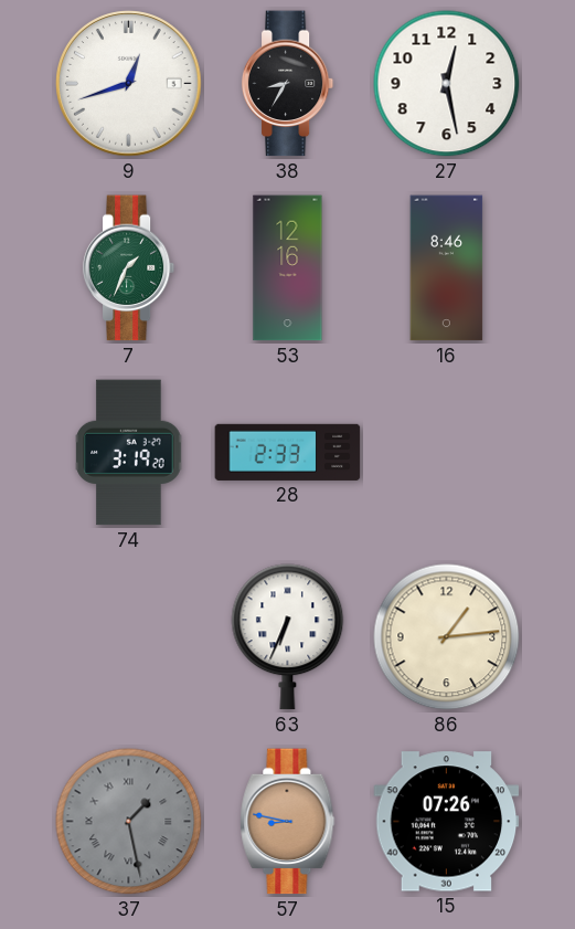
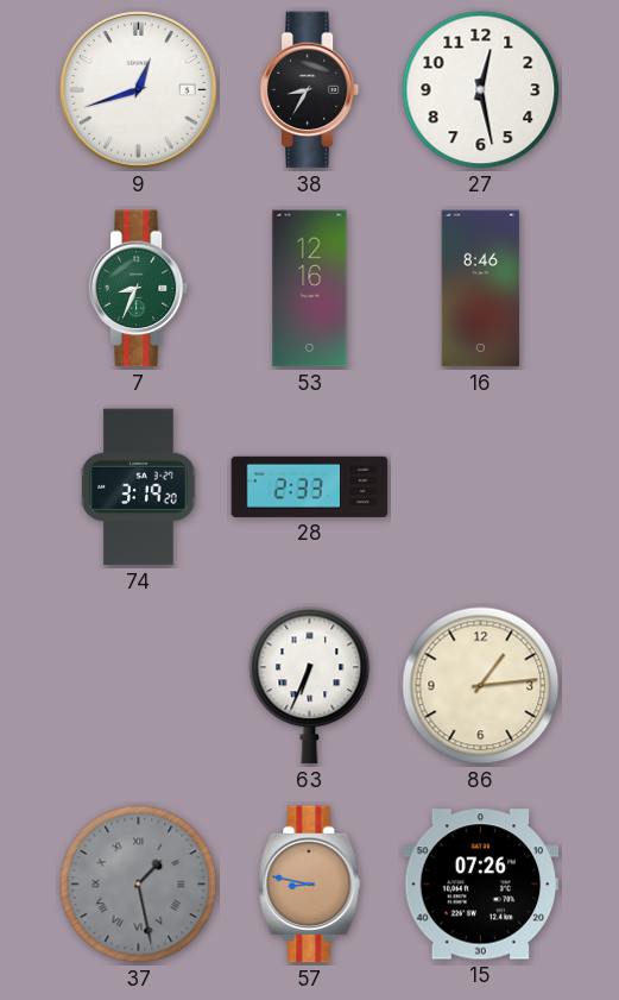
7: 1:34 -> 8:34 (139, 289)
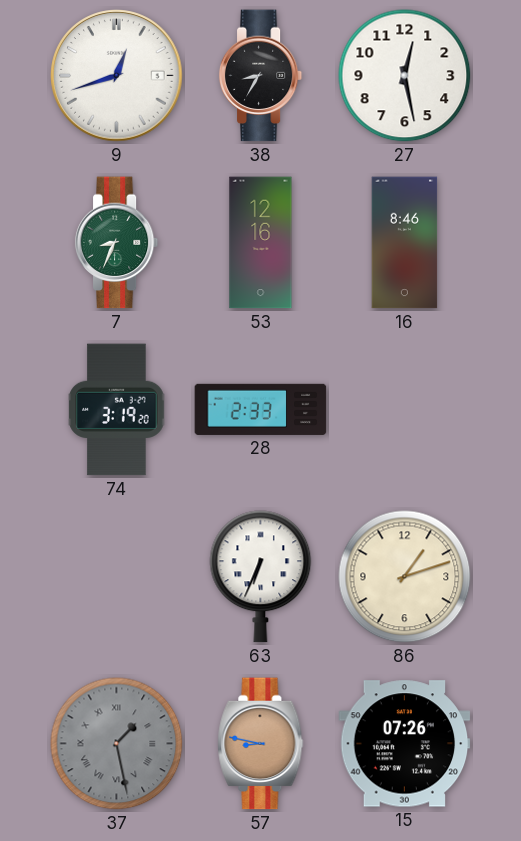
86: 1:14 -> 1:12 (405, 577)
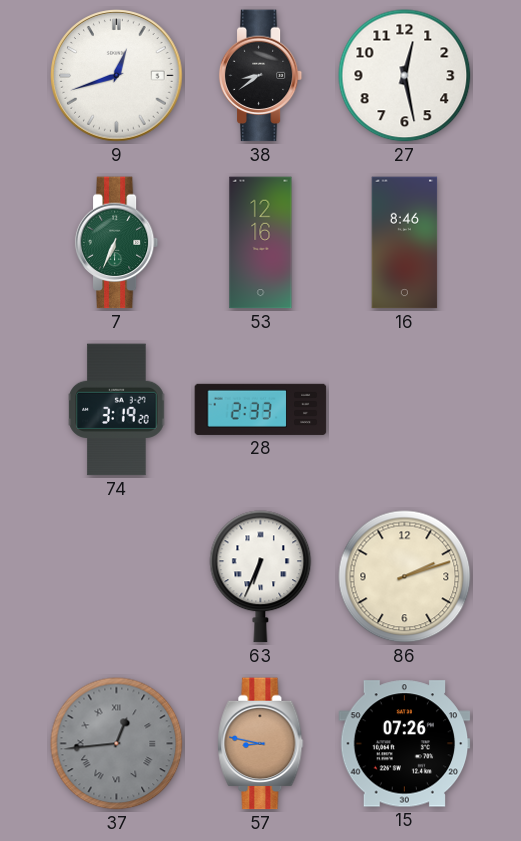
38: 8:35 -> 8:39 (261, 76)
7: 8:34 -> 6:34 (117, 243)
86: 1:12 -> 2:12 (405, 577)
37: 1:28 -> 12:44 (117, 744)
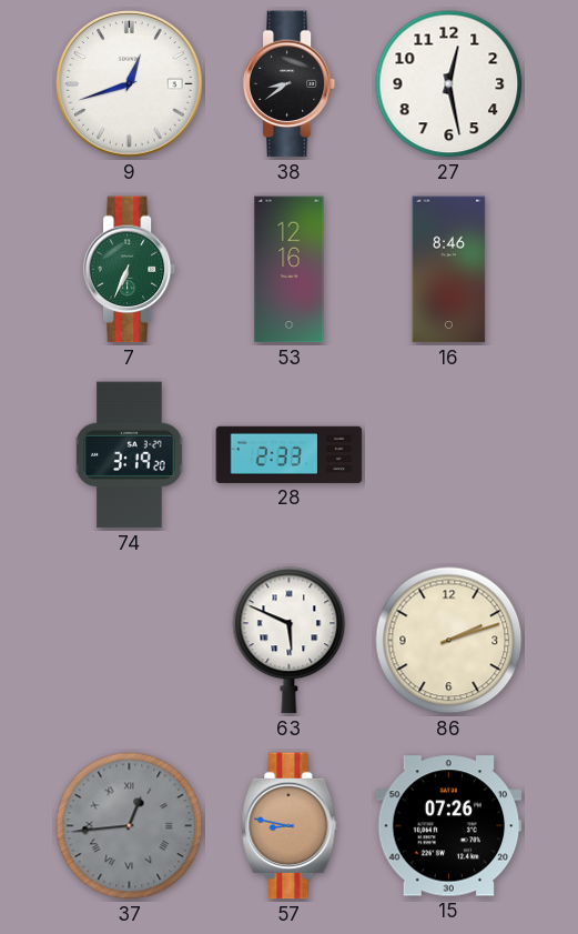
63: 6:34 -> 5:49 (290, 641)
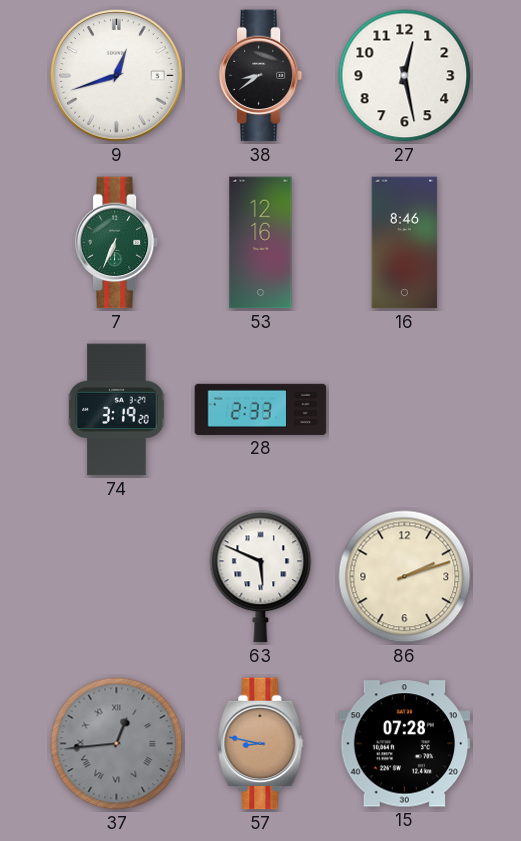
15: 07:26 -> 07:28 (405, 744)
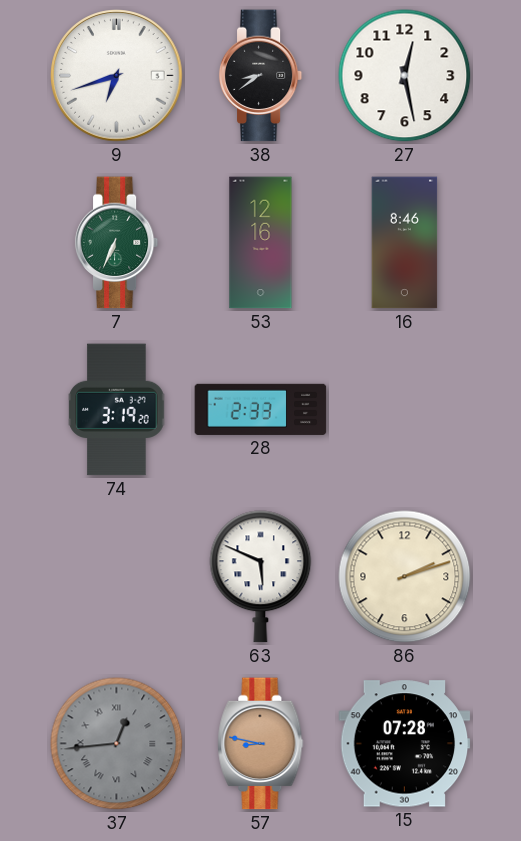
9: 12:42 -> 6:42 (117, 76)
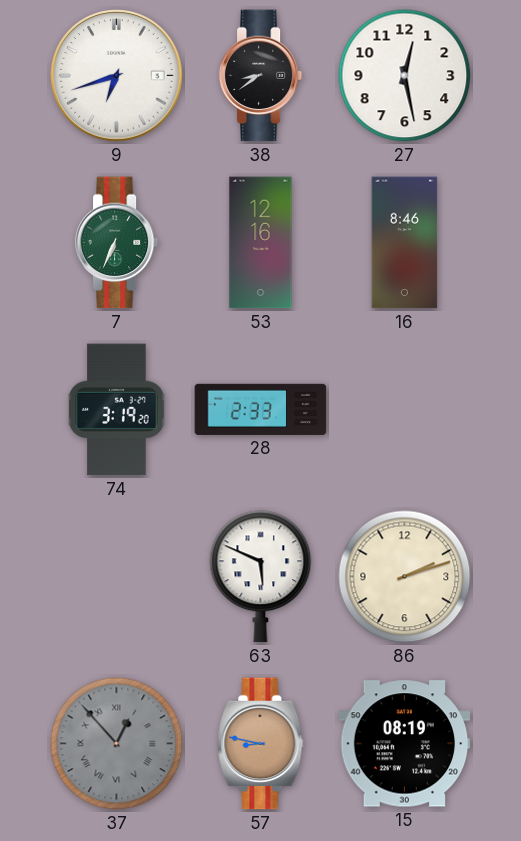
37: 12:44 -> 12:53 (117, 744)
15: 07:28 -> 08:19 (405, 744)
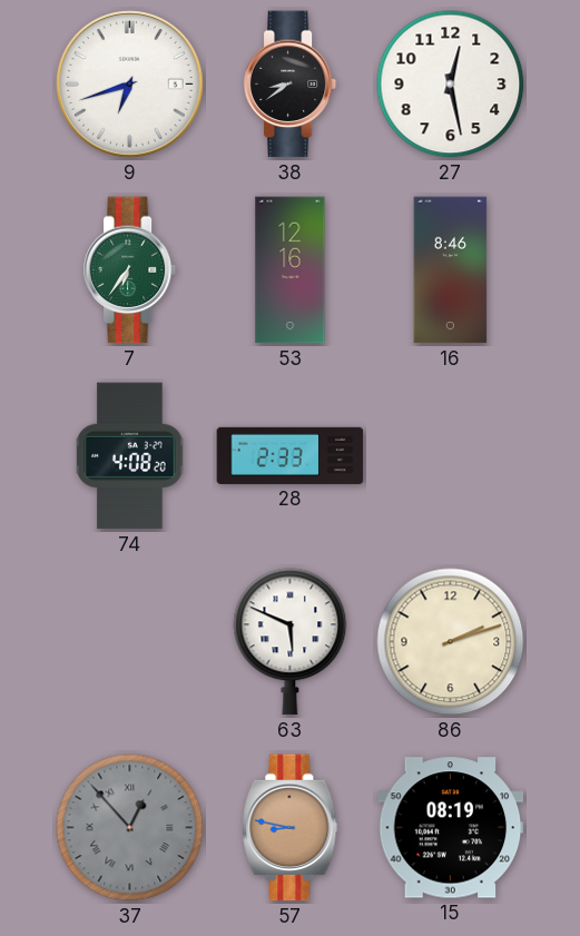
7: 6:34 -> 6:36 (130, 270)
74: 3:19 -> 4:08 (130, 456)
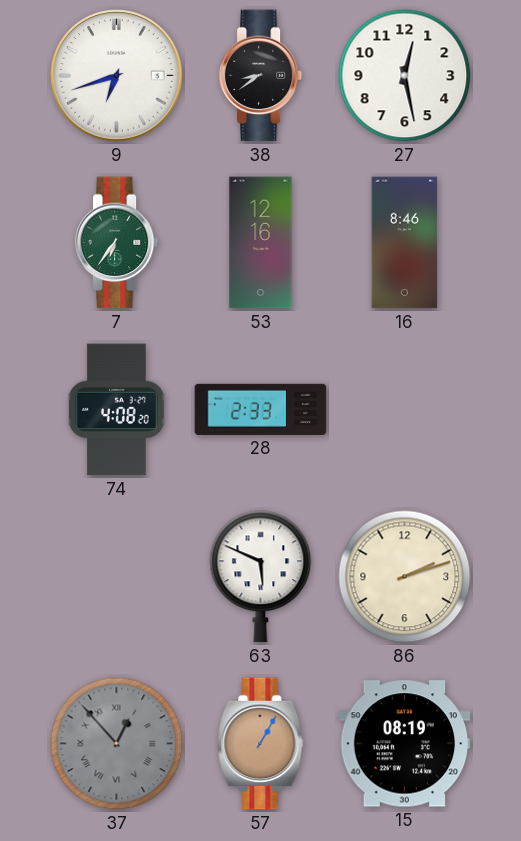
57: 8:47 -> 1:05 (261, 744)
